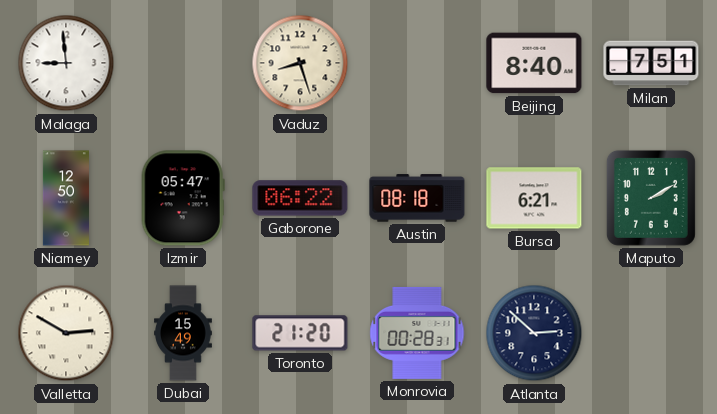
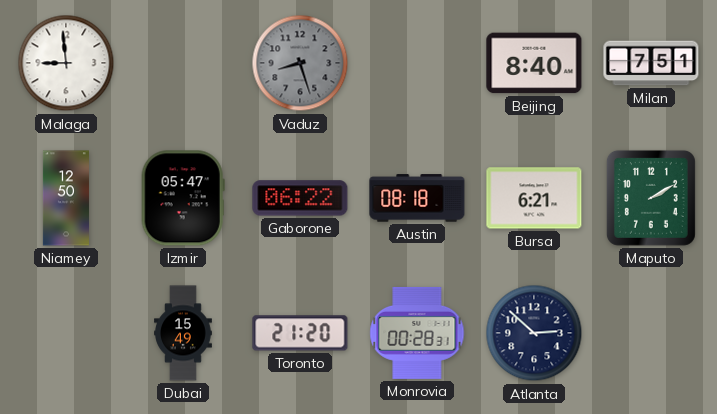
Vaduz dial: cream -> grey (300, 63)
Valletta: 2:50 -> none (66, 333)
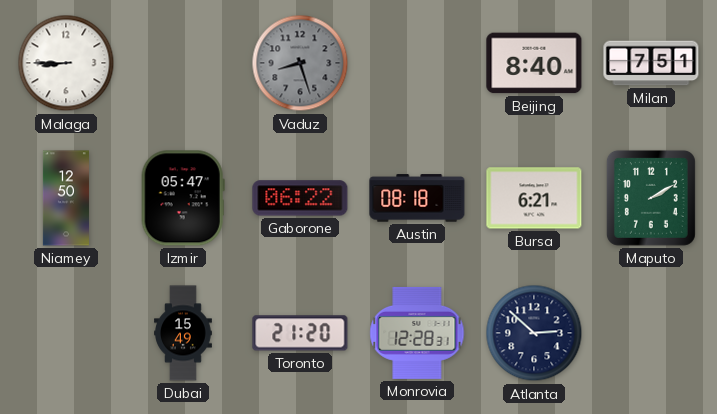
Malaga: 8:59 -> 8:45 (66, 63)
Monrovia: 00:28 -> 12:28 (417, 333)
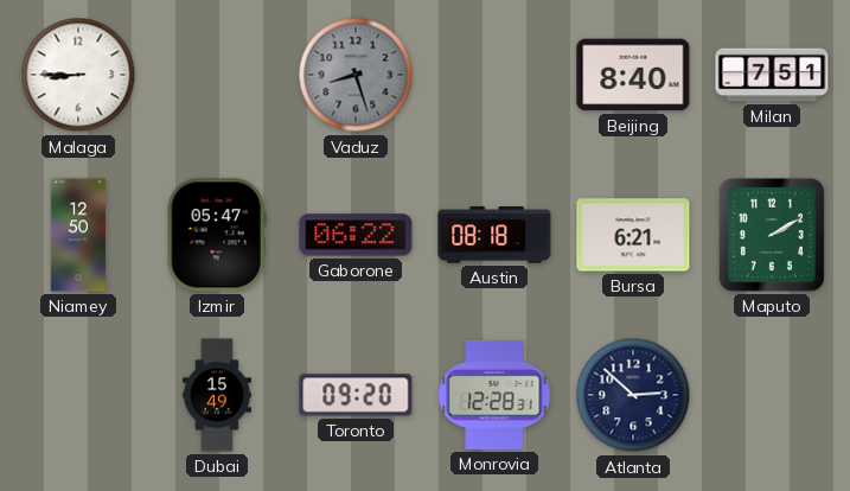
Toronto: 21:20 -> 09:20 (356, 395)
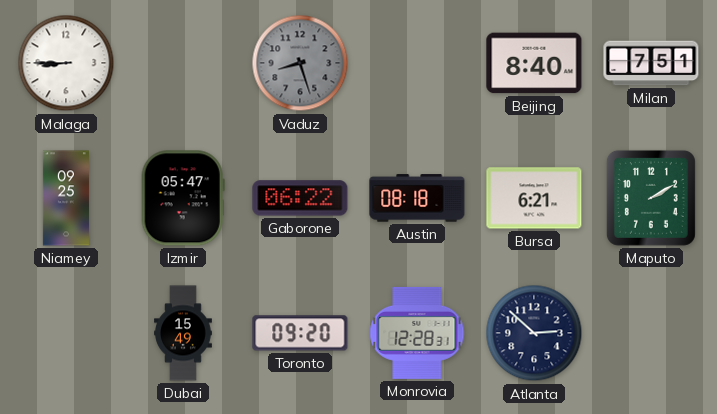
Niamey: 12:50 -> 09:25 (66, 198)
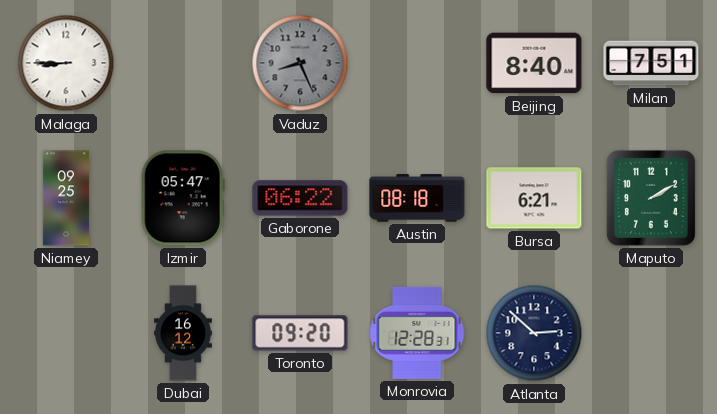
Vaduz: 8:27 -> 8:26 (300, 63)
Dubai: 15:49 -> 16:12 (184, 333)
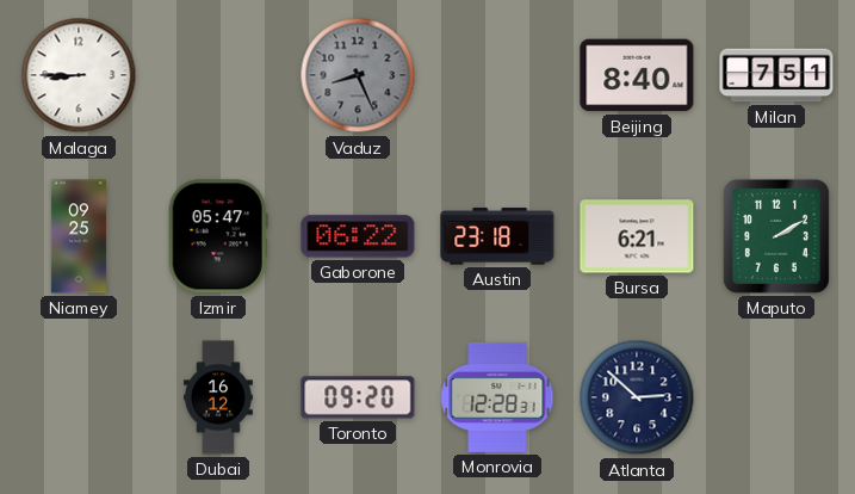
Austin: 08:18 -> 23:18 (497, 236)
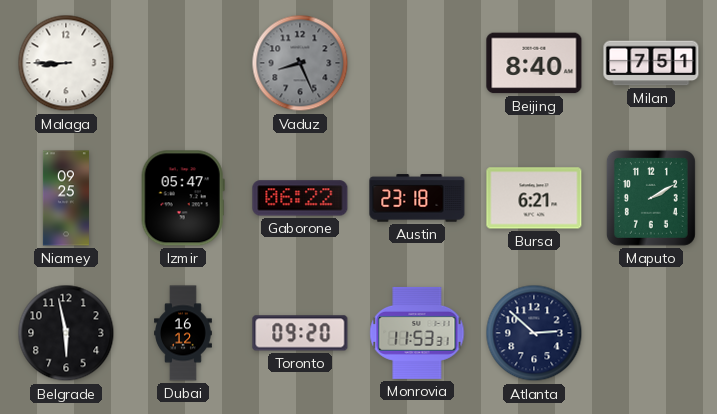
Belgrade: none -> 5:58 (66, 333)
Monrovia: 12:28 -> 11:53 (417, 333)
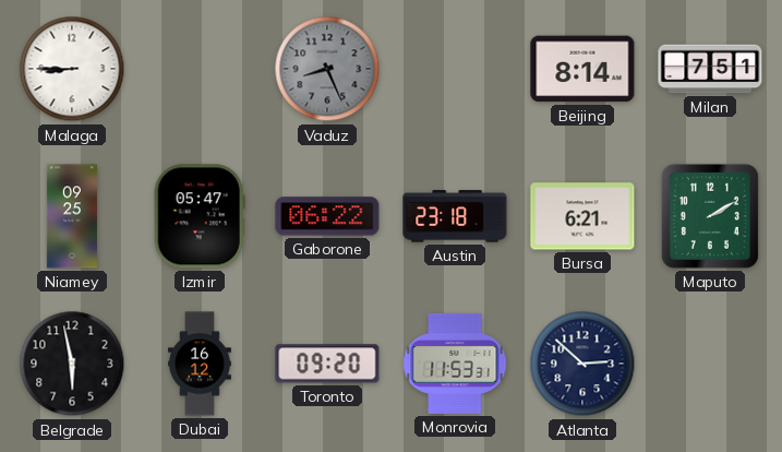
Beijing: 8:40 -> 8:14 (582, 69)
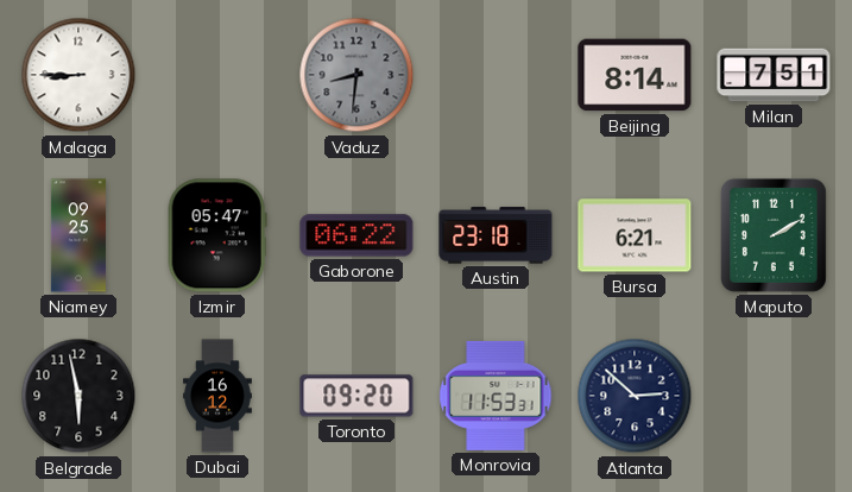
Vaduz: 8:26 -> 8:31 (356, 75)
